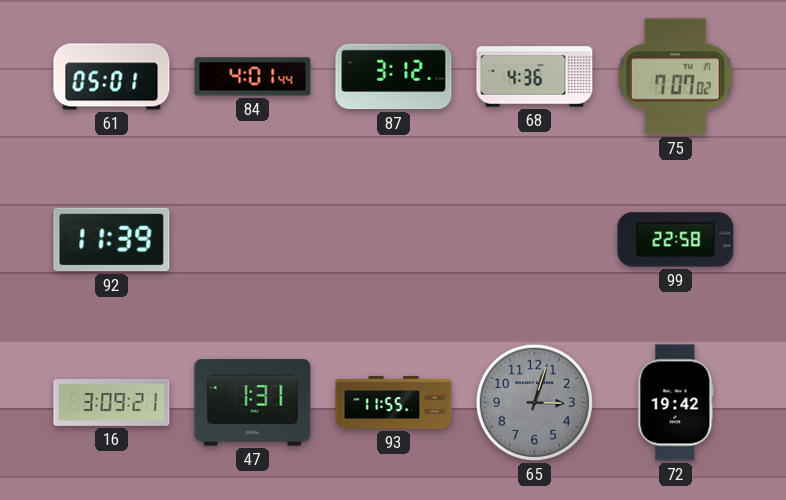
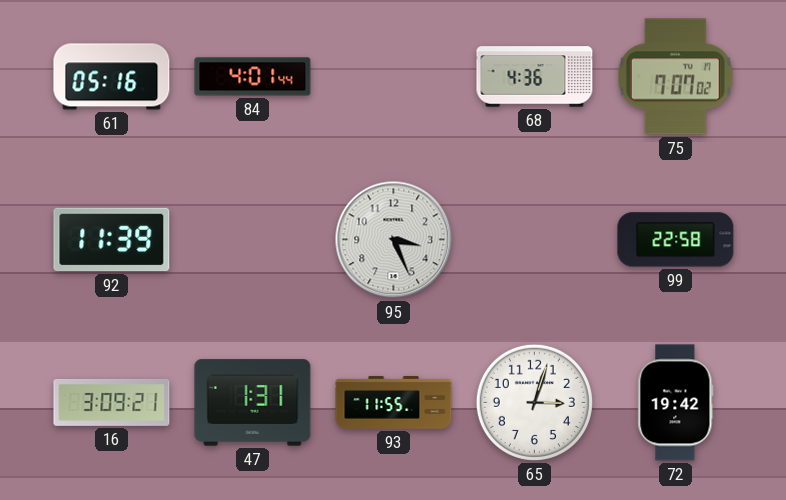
61: 05:01 -> 05:16 (112, 77)
87: 3:12 -> none (394, 77)
95: none -> 3:26 (394, 240)
65 dial: grey -> white (534, 402)
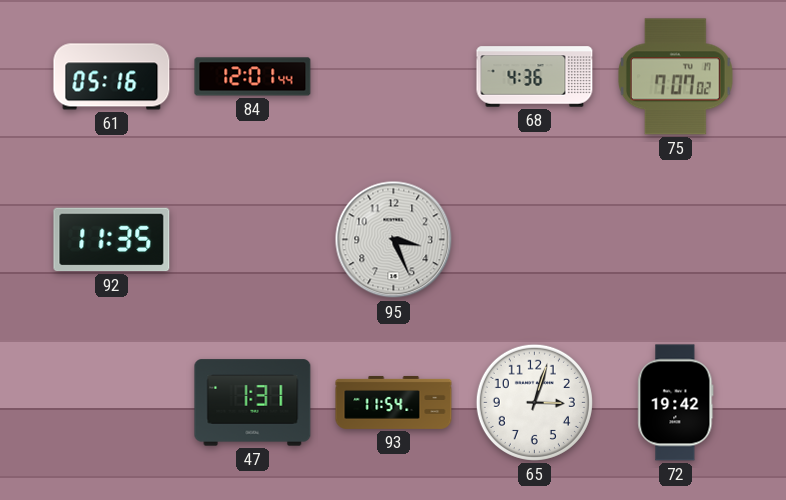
84: 4:01 -> 12:01 (253, 77)
92: 11:39 -> 11:35 (112, 240)
99: 22:58 -> none (676, 240)
16: 3:09 -> none (112, 402)
93: 11:55 -> 11:54 (394, 402)
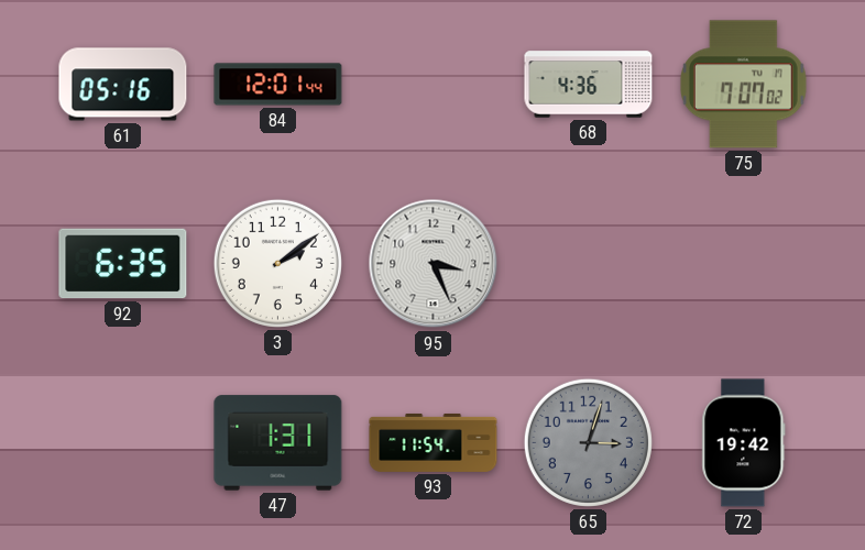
92: 11:35 -> 6:35 (123, 264)
3: none -> 2:09 (277, 263)
65 dial: white -> grey (588, 442)
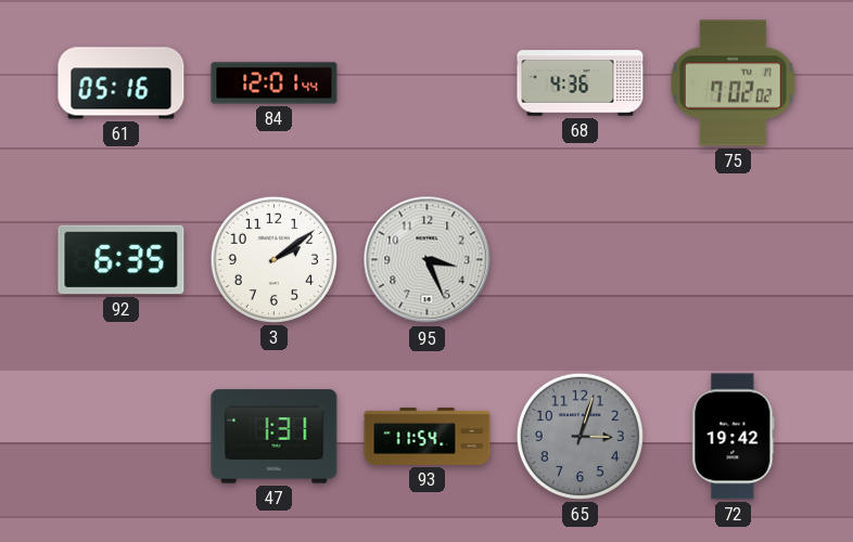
75: 7:07 -> 7:02 (733, 83)
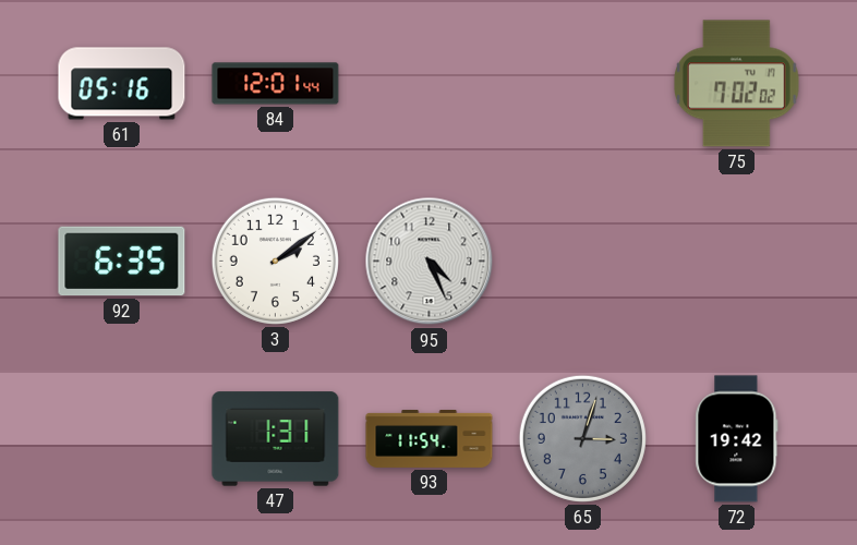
68: 4:36 -> none (581, 83)
95: 3:26 -> 4:26 (430, 262)
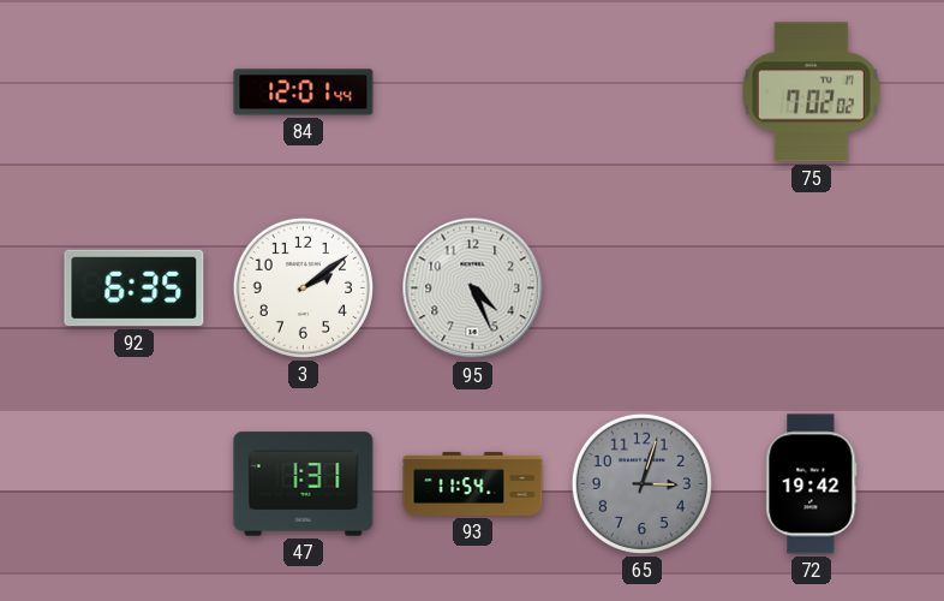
61: 05:16 -> none (122, 84)
